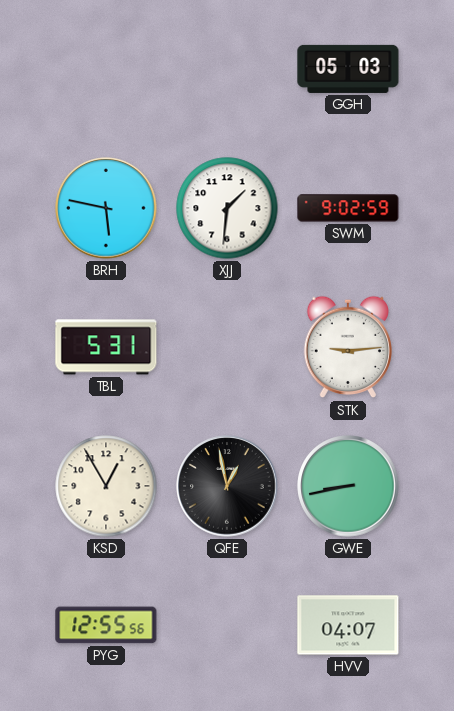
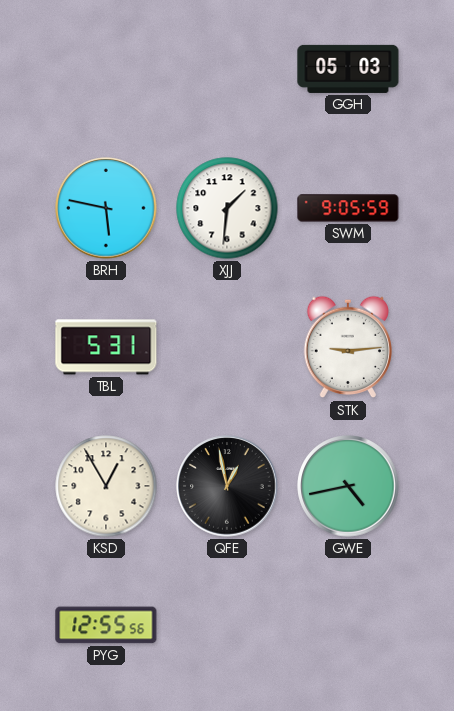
SWM: 9:02 -> 9:05 (348, 208)
GWE: 8:43 -> 4:43 (348, 486)
HVV: 04:07 -> none (348, 625)
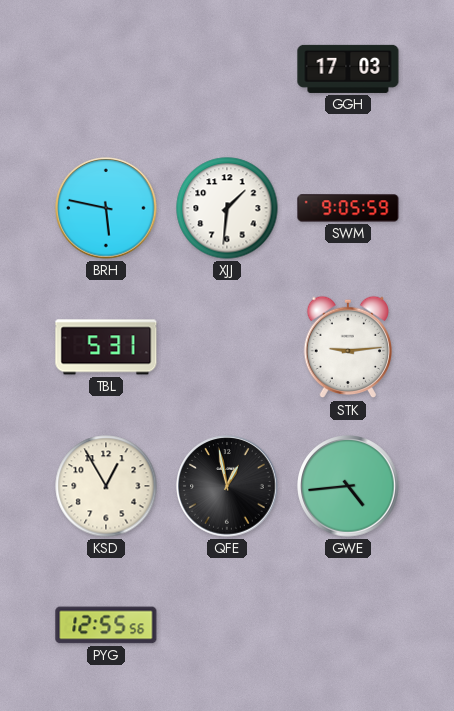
GGH: 05:03 -> 17:03 (348, 69)
GWE: 4:43 -> 4:44 (348, 486)
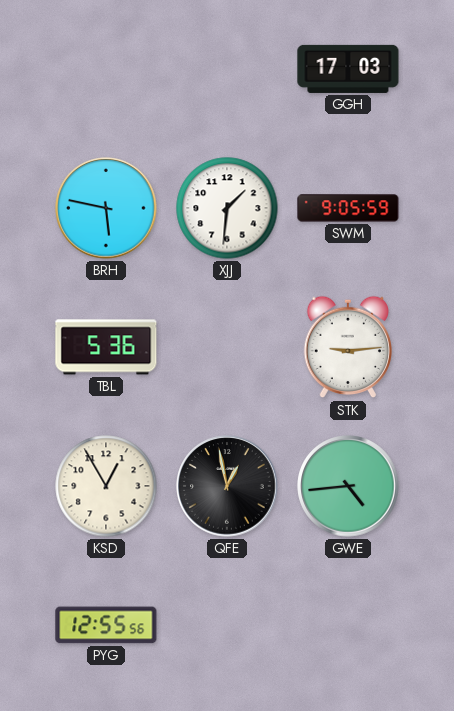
TBL: 5:31 -> 5:36 (106, 347)
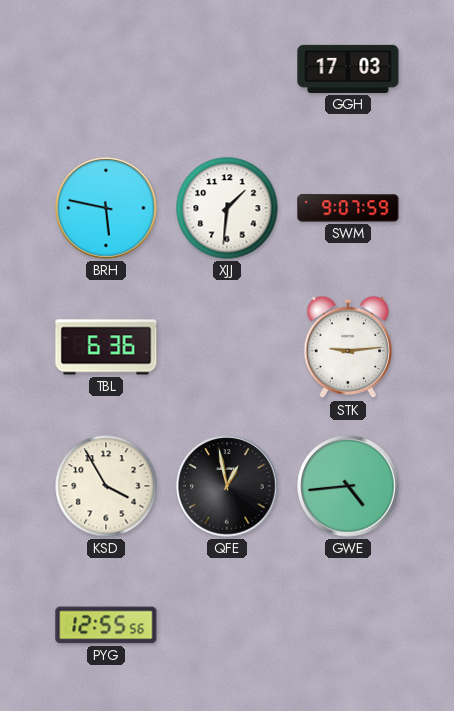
SWM: 9:05 -> 9:07 (348, 208)
TBL: 5:36 -> 6:36 (106, 347)
KSD: 12:55 -> 3:55 (106, 486)
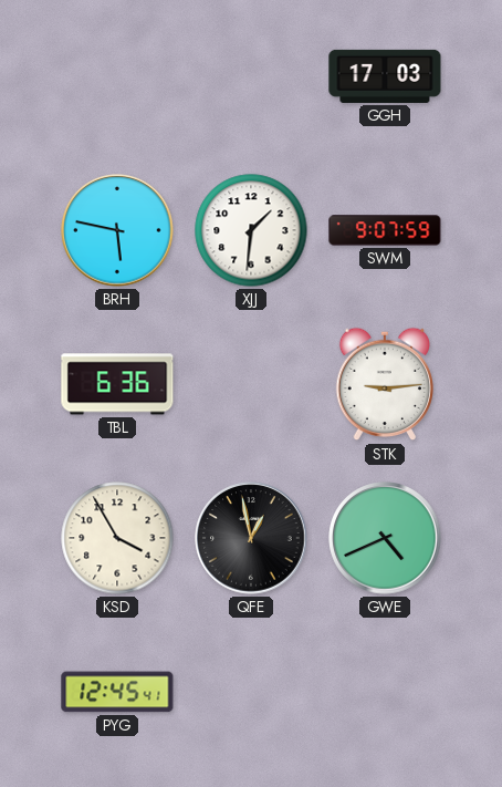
GWE: 4:44 -> 4:41 (385, 538)
PYG: 12:55 -> 12:45 (117, 692)
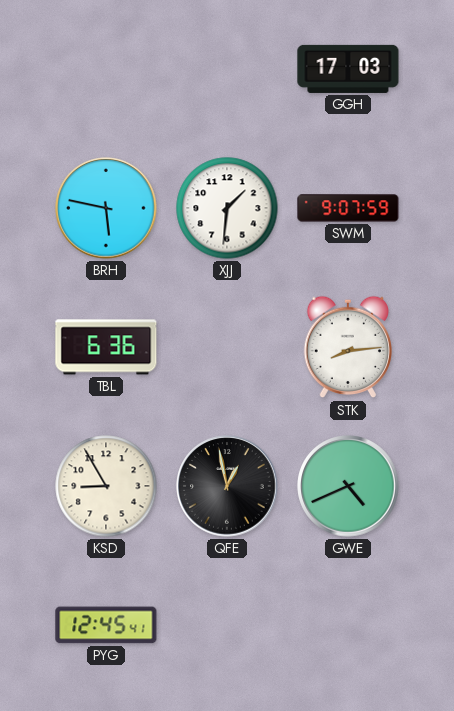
STK: 9:14 -> 8:14 (347, 347)
KSD: 3:55 -> 8:55 (106, 486)
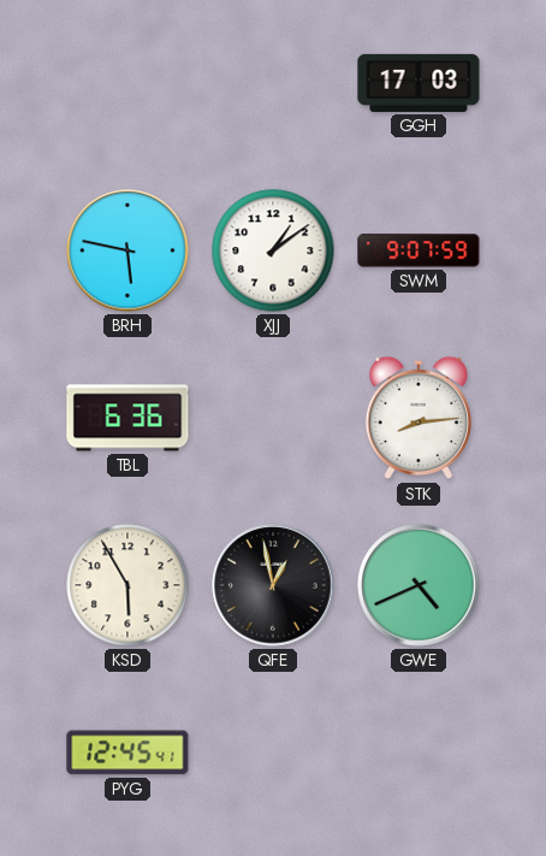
XJJ: 1:31 -> 1:09 (273, 250)
KSD: 8:55 -> 5:55 (127, 585)
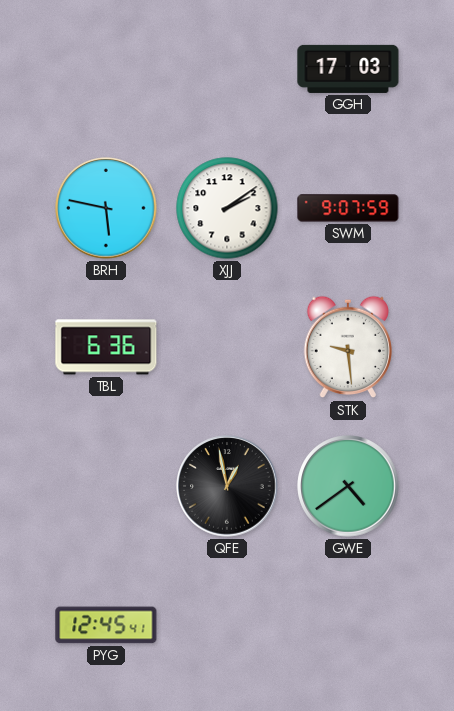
XJJ: 1:09 -> 2:09 (227, 208)
STK: 8:14 -> 9:29 (347, 347)
KSD: 5:55 -> none (127, 585)
GWE: 4:41 -> 4:39 (348, 486)
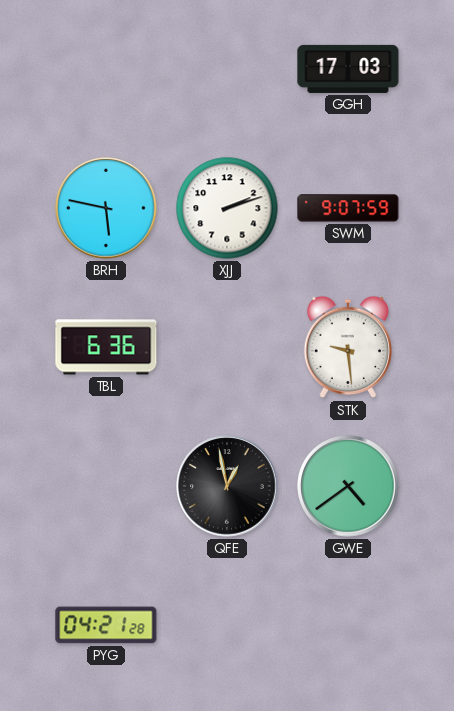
XJJ: 2:09 -> 2:12 (227, 208)
PYG: 12:45 -> 04:21 (106, 625)
